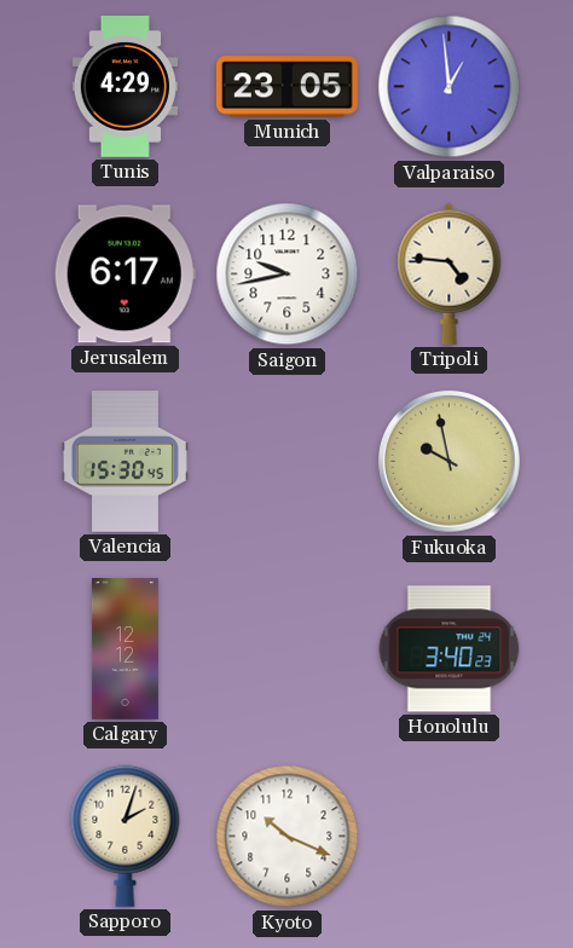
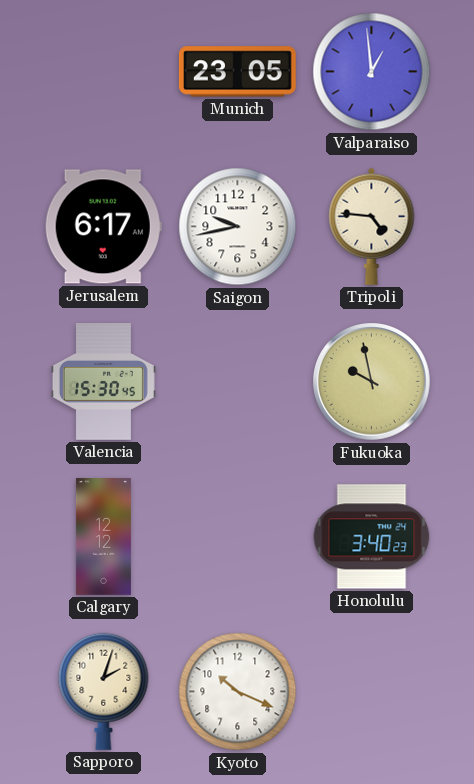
Tunis: 4:29 -> none (125, 87)
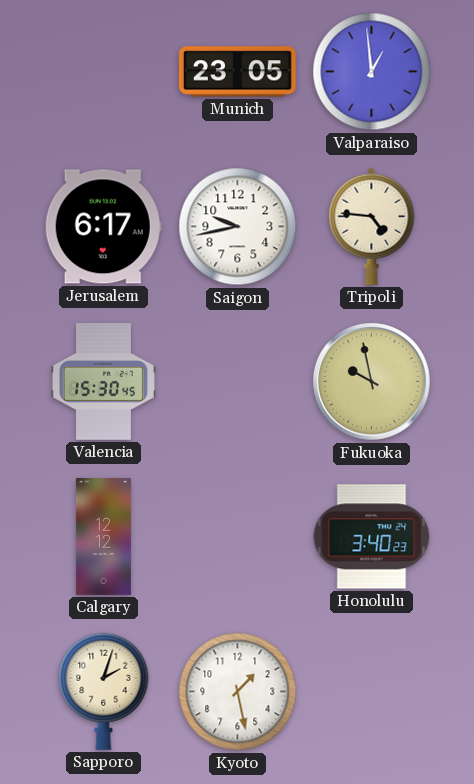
Kyoto: 10:19 -> 1:28 (238, 692)
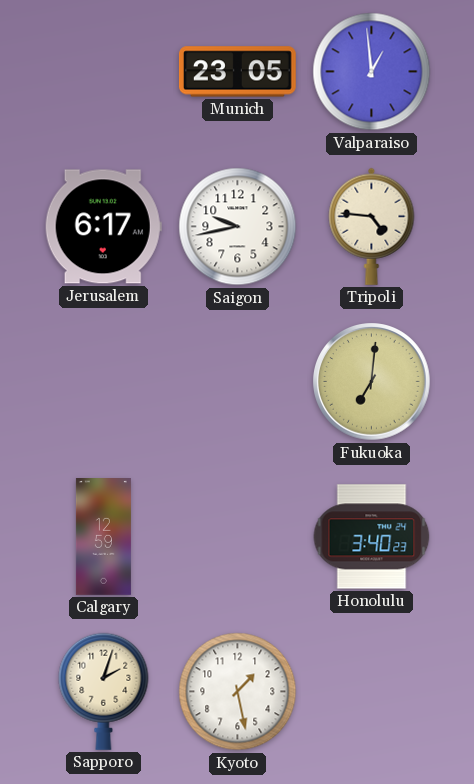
Valencia: 15:30 -> none (103, 382)
Fukuoka: 9:58 -> 7:01 (372, 382)
Calgary: 12:12 -> 12:59 (103, 537)
